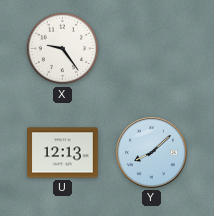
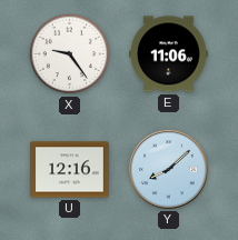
E: none -> 11:06 (169, 54)
U: 12:13 -> 12:16 (70, 170)
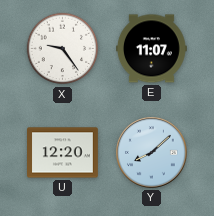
E: 11:06 -> 11:07 (152, 49)
U: 12:16 -> 12:20 (63, 153)
